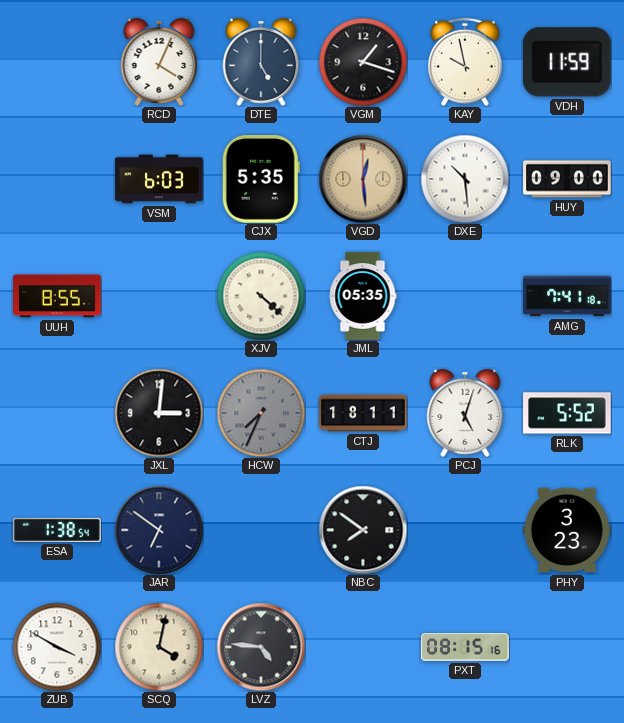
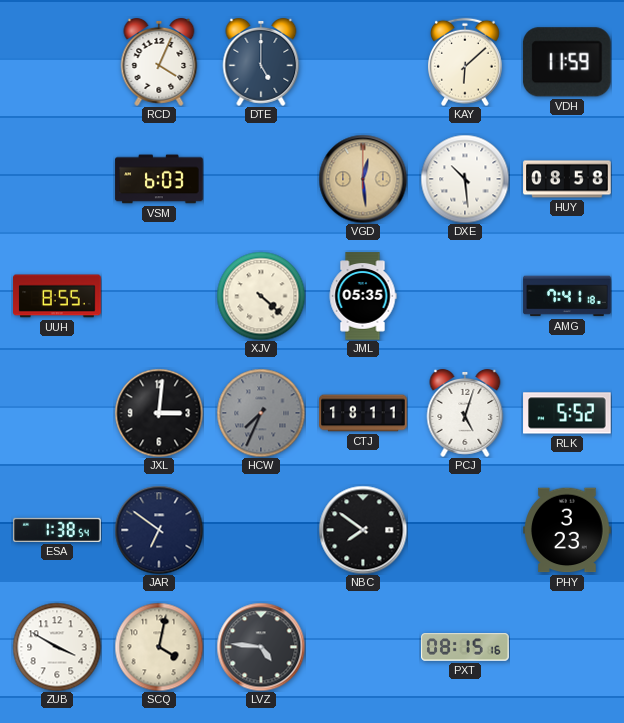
VGM: 1:18 -> none (363, 62)
KAY: 9:58 -> 6:08 (466, 62)
CJX: 5:35 -> none (261, 180)
HUY: 09:00 -> 08:58 (567, 179)
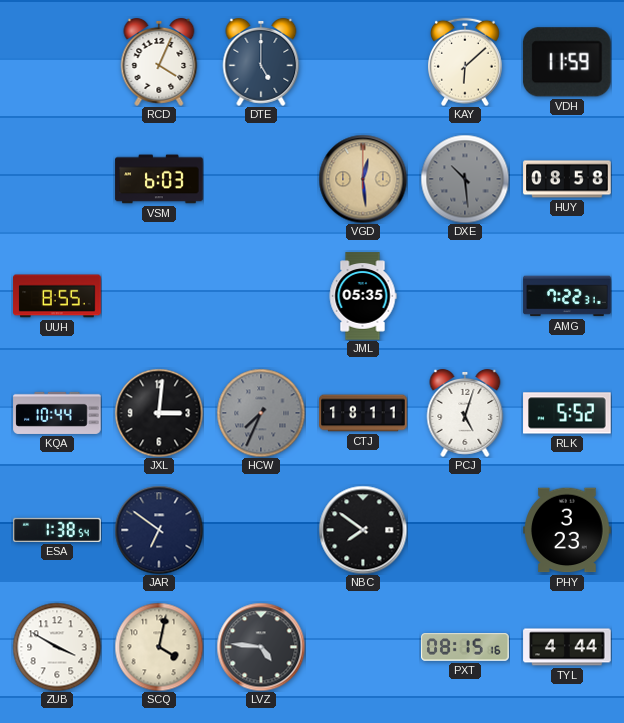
DXE dial: white -> grey (465, 179)
XJV: 4:22 -> none (261, 296)
AMG: 7:41 -> 7:22 (567, 296)
KQA: none -> 10:44 (57, 413)
TYL: none -> 4:44 (567, 647)
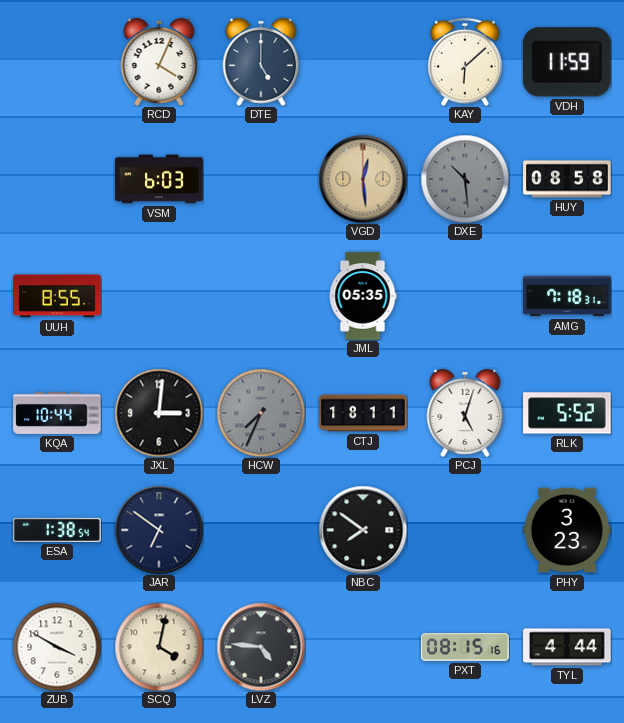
AMG: 7:22 -> 7:18 (567, 296)
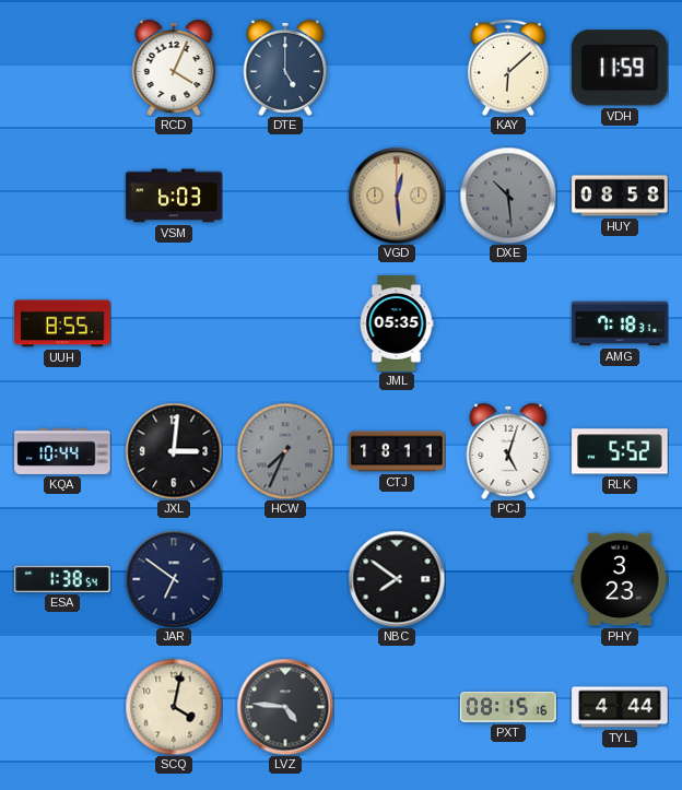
ZUB: 3:50 -> none (57, 647)
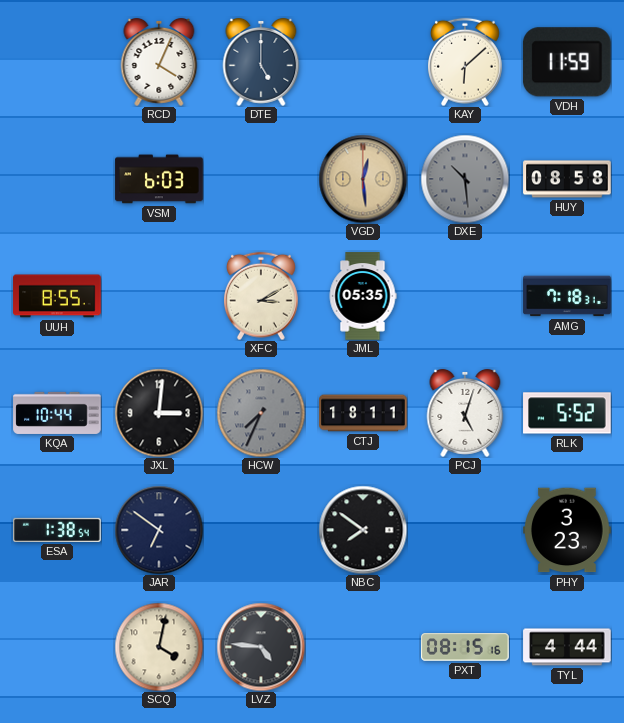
XFC: none -> 3:10 (262, 296)
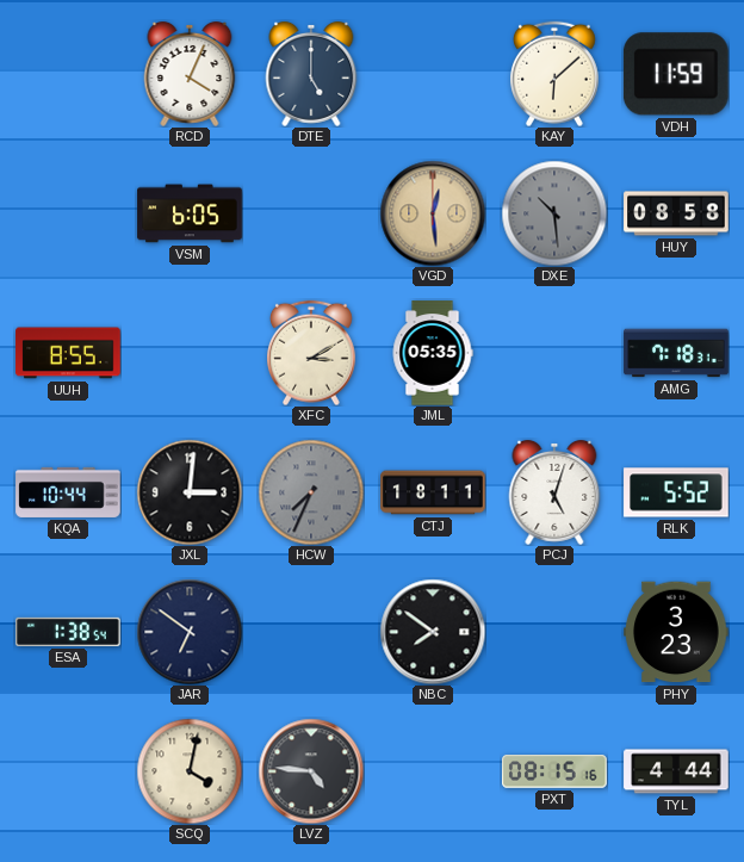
VSM: 6:03 -> 6:05 (190, 213)
